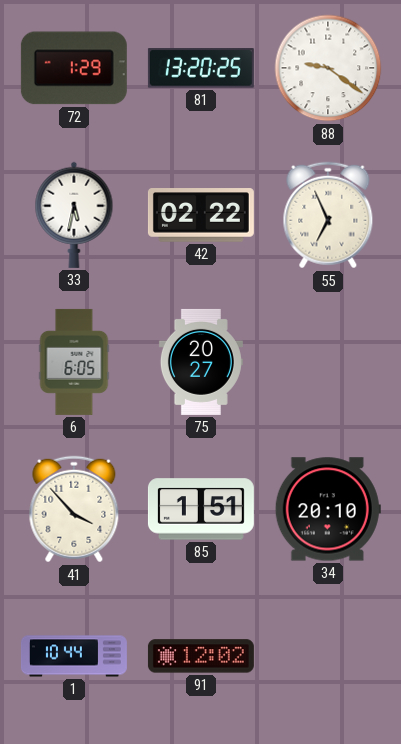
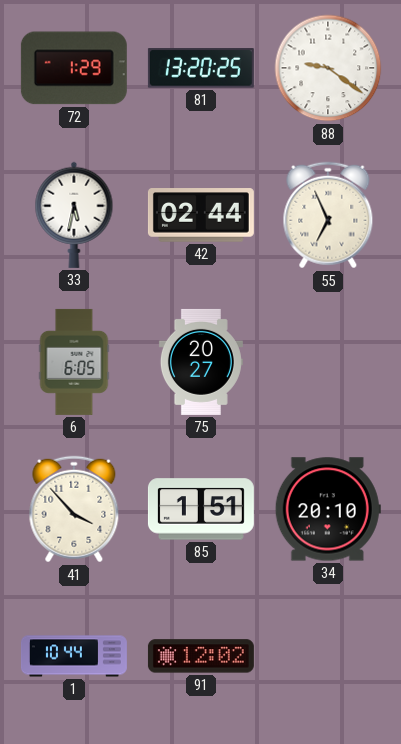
42: 02:22 -> 02:44 (201, 215)
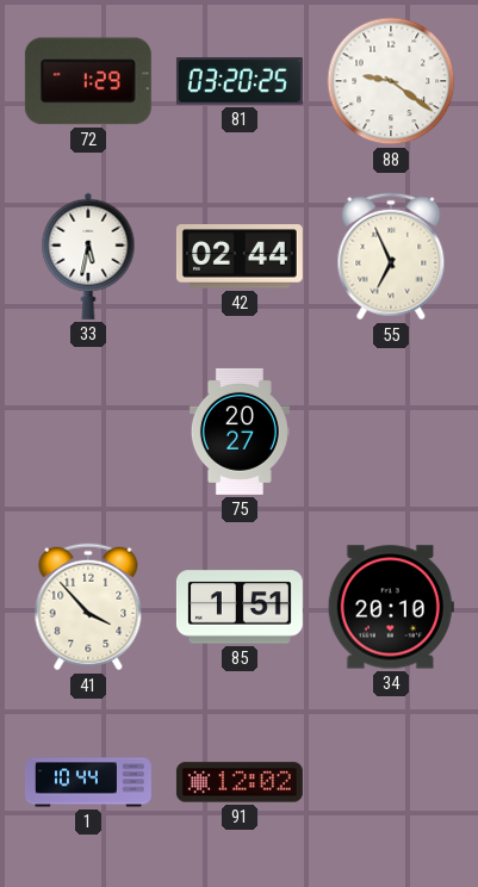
81: 13:20 -> 03:20 (240, 81)
6: 6:05 -> none (74, 362)
